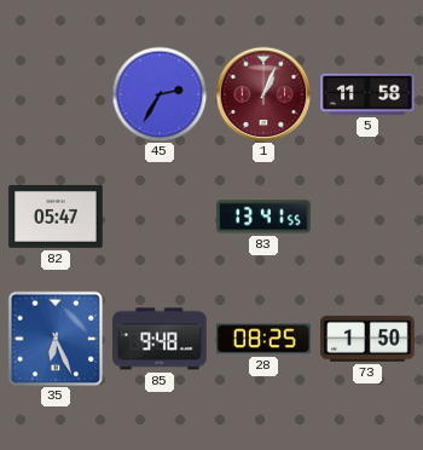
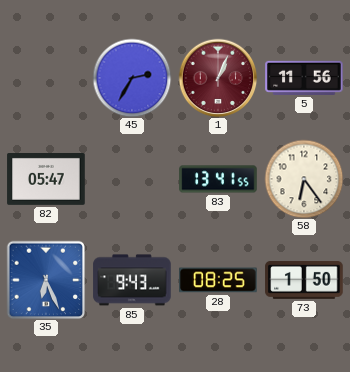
5: 11:58 -> 11:56 (304, 78)
58: none -> 6:24 (304, 179)
85: 9:48 -> 9:43 (132, 280)
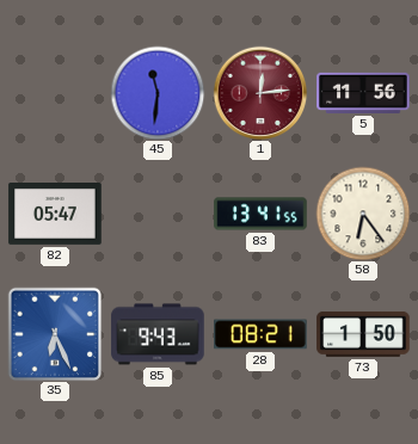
45: 2:35 -> 11:31 (158, 93)
1: 1:04 -> 12:14 (260, 93)
28: 08:25 -> 08:21 (260, 334)
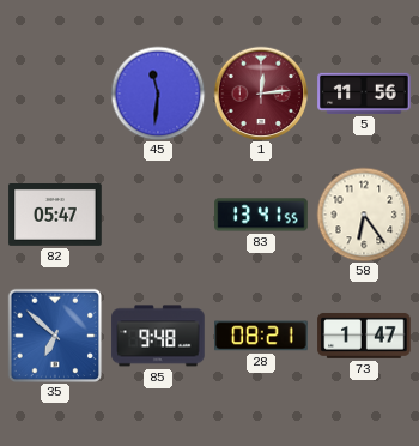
35: 6:26 -> 6:52 (55, 336)
85: 9:43 -> 9:48 (158, 336)
73: 1:50 -> 1:47 (364, 336)
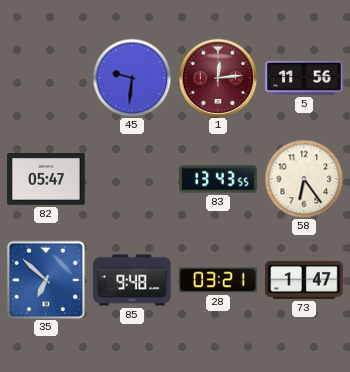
45: 11:31 -> 9:31 (132, 78)
83: 13:41 -> 13:43 (218, 179)
28: 08:21 -> 03:21 (218, 280)
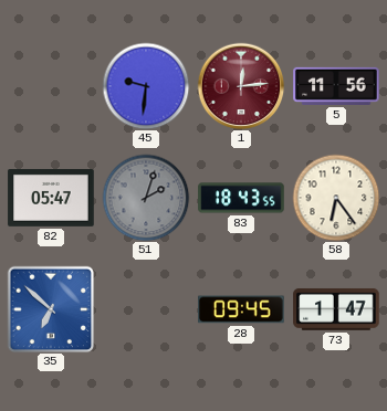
51: none -> 2:03 (146, 198)
83: 13:43 -> 18:43 (241, 198)
85: 9:48 -> none (132, 280)
28: 03:21 -> 09:45 (241, 309)
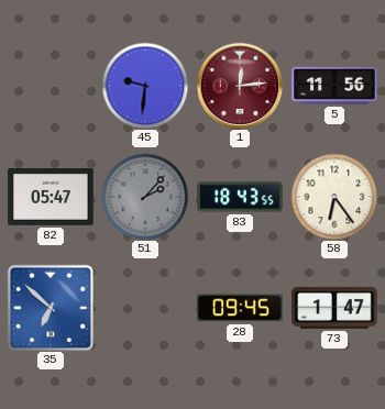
51: 2:03 -> 2:07 (145, 197)
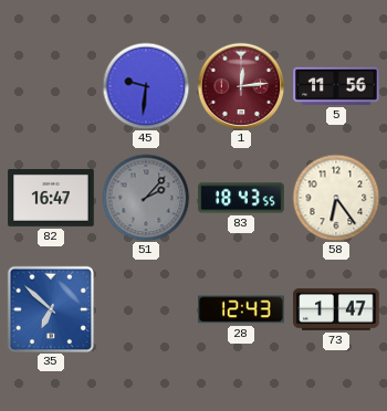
82: 05:47 -> 16:47 (51, 199)
28: 09:45 -> 12:43 (241, 309)
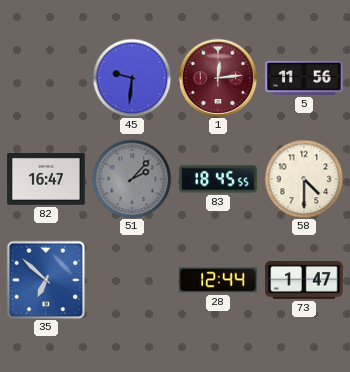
83: 18:43 -> 18:45 (218, 179)
58: 6:24 -> 4:30 (304, 179)
28: 12:43 -> 12:44 (218, 280)
